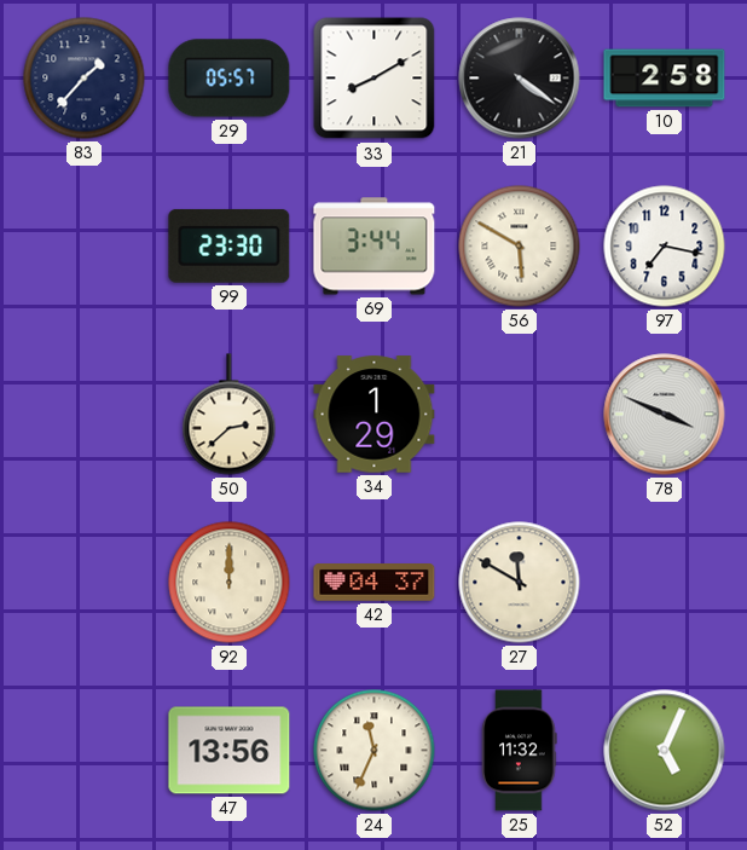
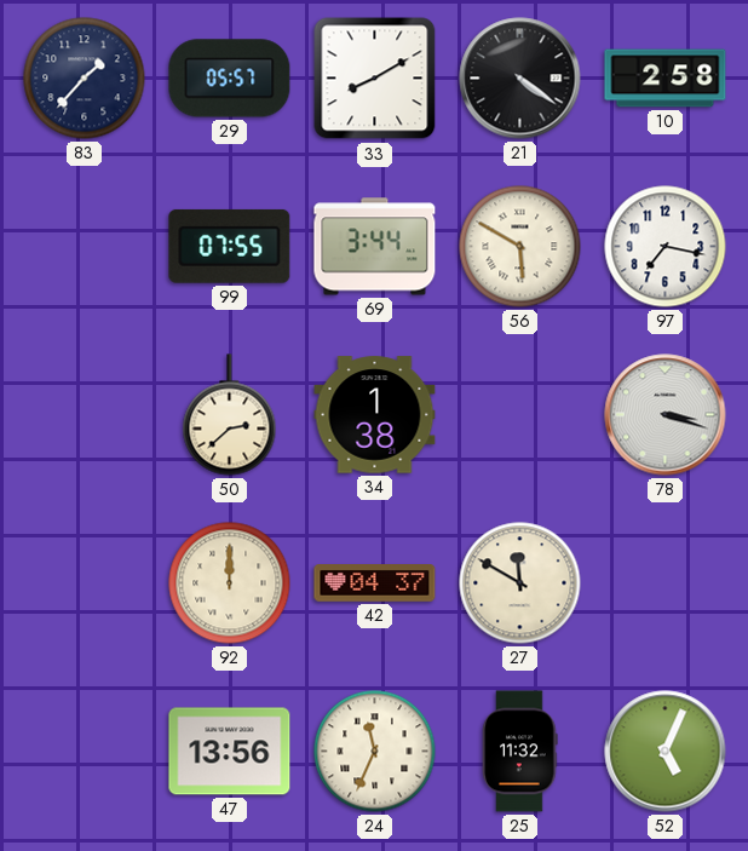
99: 23:30 -> 07:55 (230, 246)
34: 1:29 -> 1:38 (375, 415)
78: 3:49 -> 3:18 (666, 415)
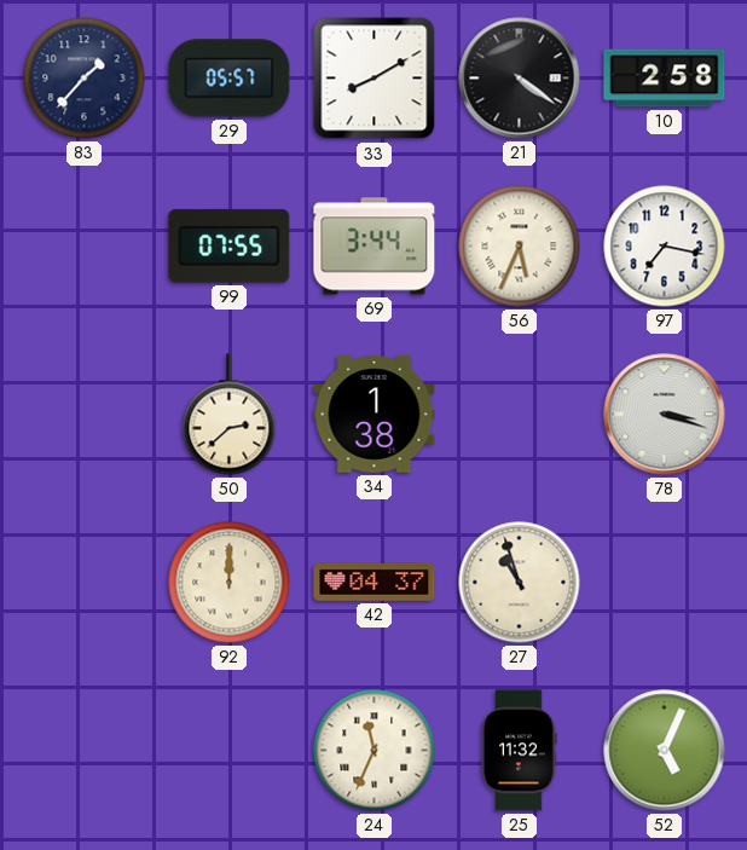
56: 5:50 -> 5:34 (520, 247)
27: 11:50 -> 10:57 (520, 583)
47: 13:56 -> none (230, 752)
